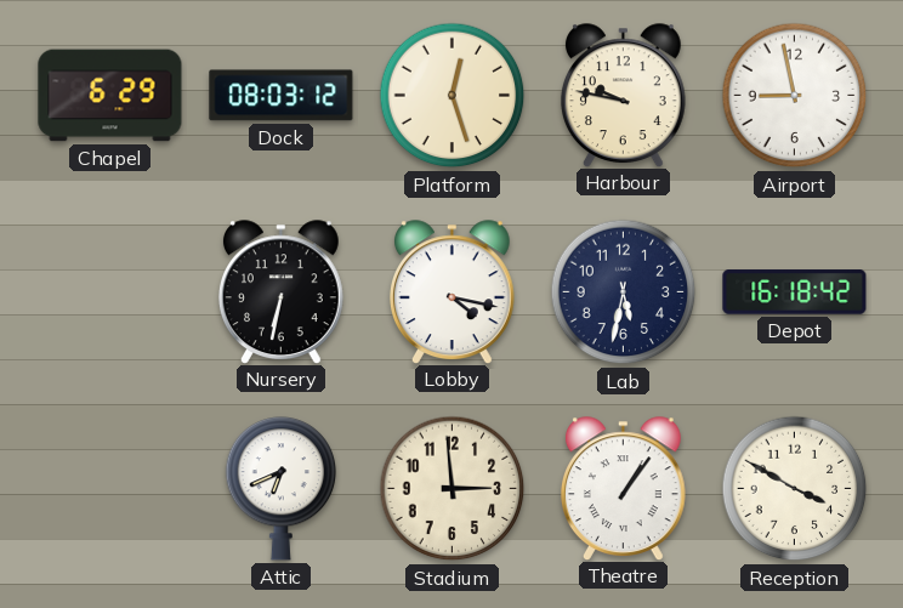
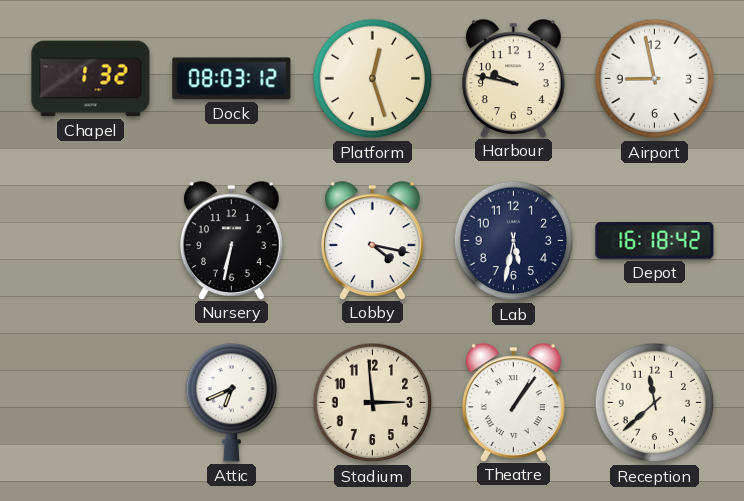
Chapel: 6:29 -> 1:32 (91, 79)
Reception: 3:50 -> 11:38 (655, 403)
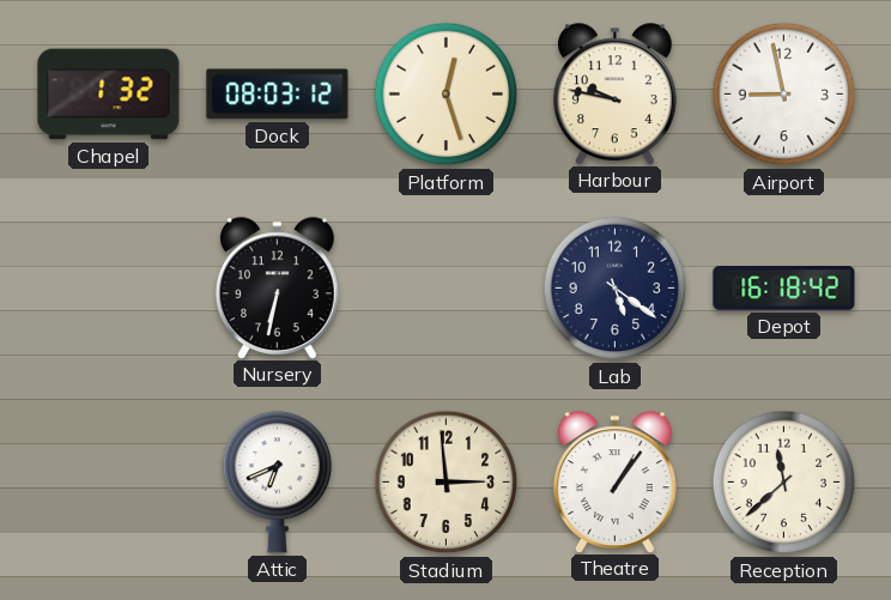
Lobby: 4:17 -> none (372, 240)
Lab: 5:32 -> 5:21 (616, 289)
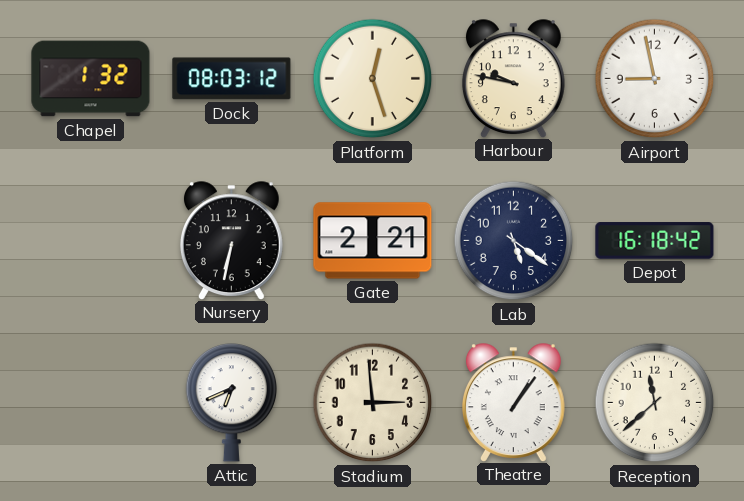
Gate: none -> 2:21 (373, 241)
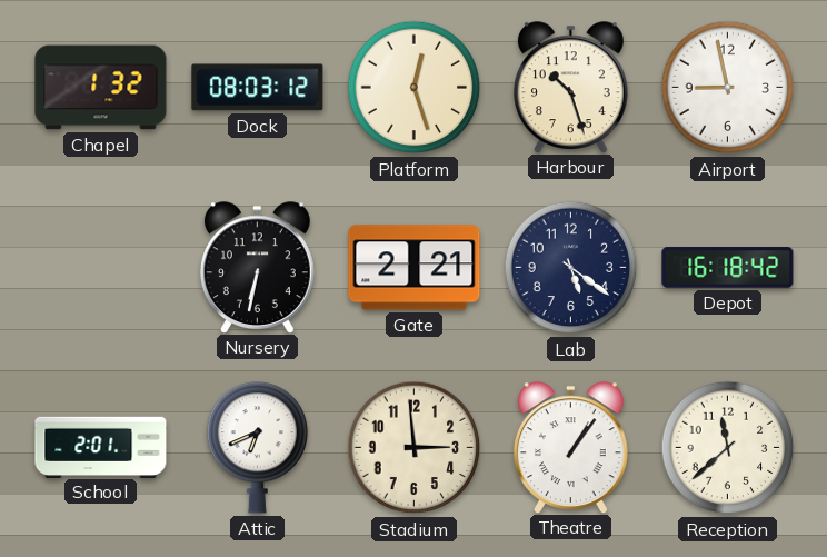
Harbour: 9:47 -> 10:27 (570, 87)
School: none -> 2:01 (101, 447)
